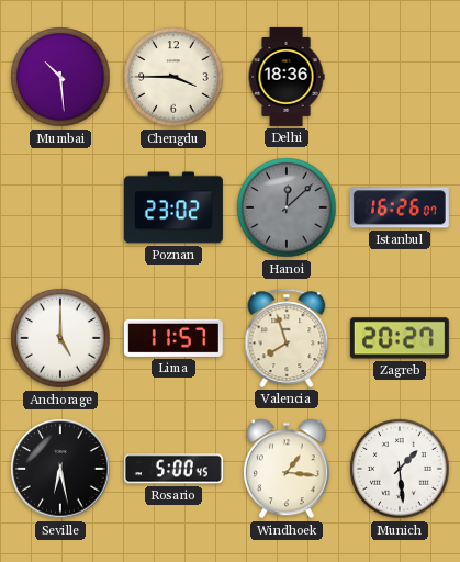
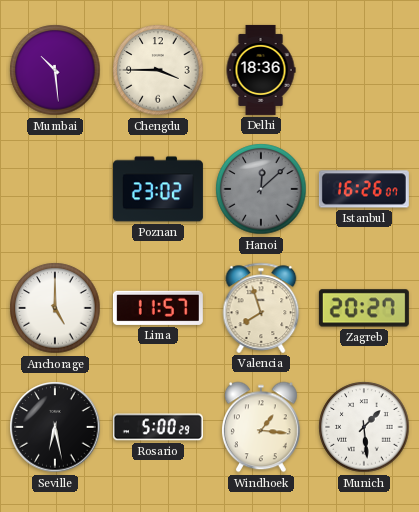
Rosario: 5:00:45 -> 5:00:29 (158, 427)
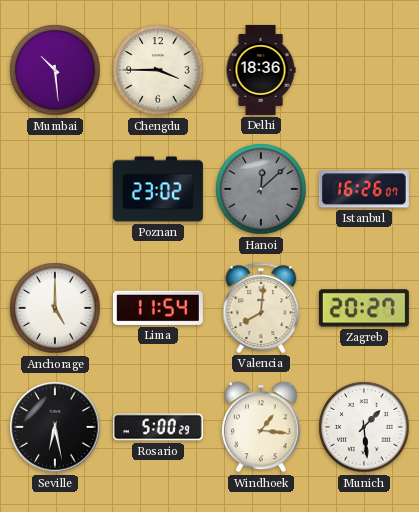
Lima: 11:57 -> 11:54 (158, 308)
Valencia: 7:57 -> 8:01 (261, 308)
